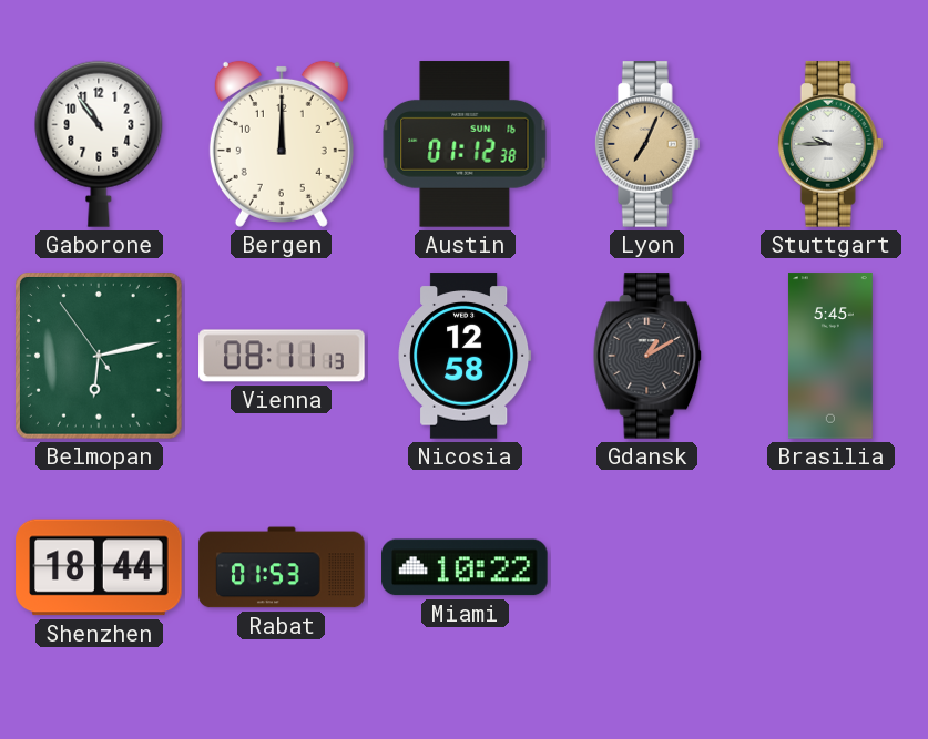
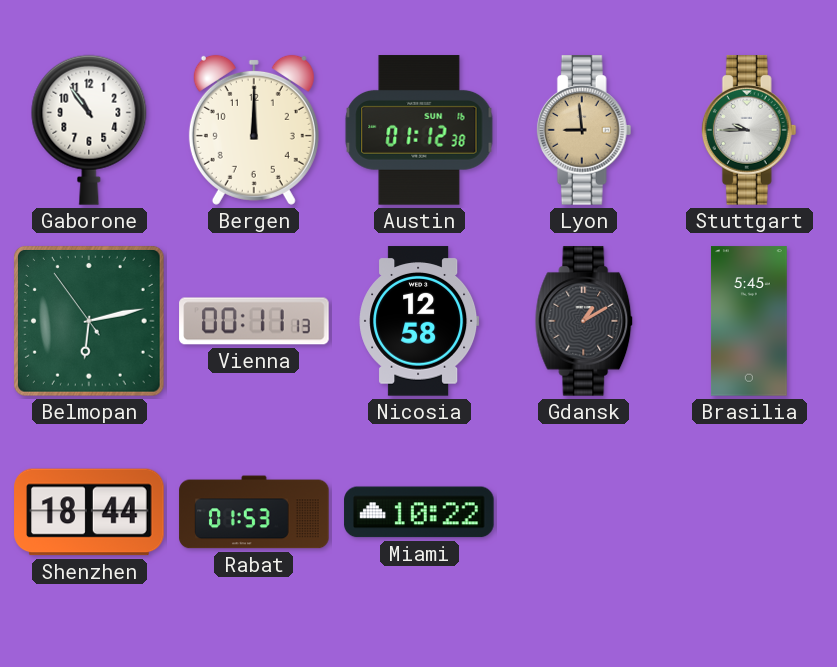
Lyon: 7:04 -> 8:59 (584, 130)
Vienna: 08:11 -> 00:11 (254, 321)
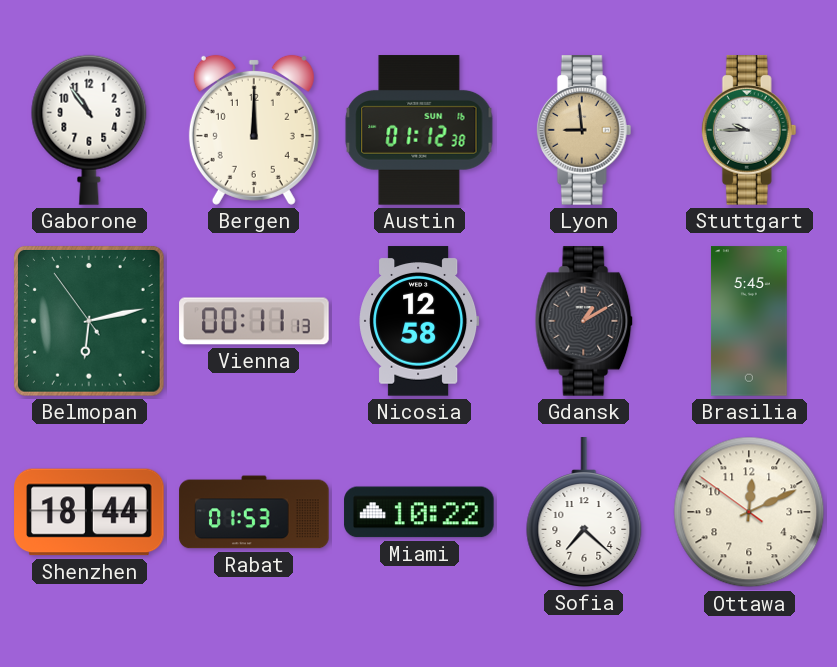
Sofia: none -> 7:22 (584, 512)
Ottawa: none -> 12:10 (749, 512)
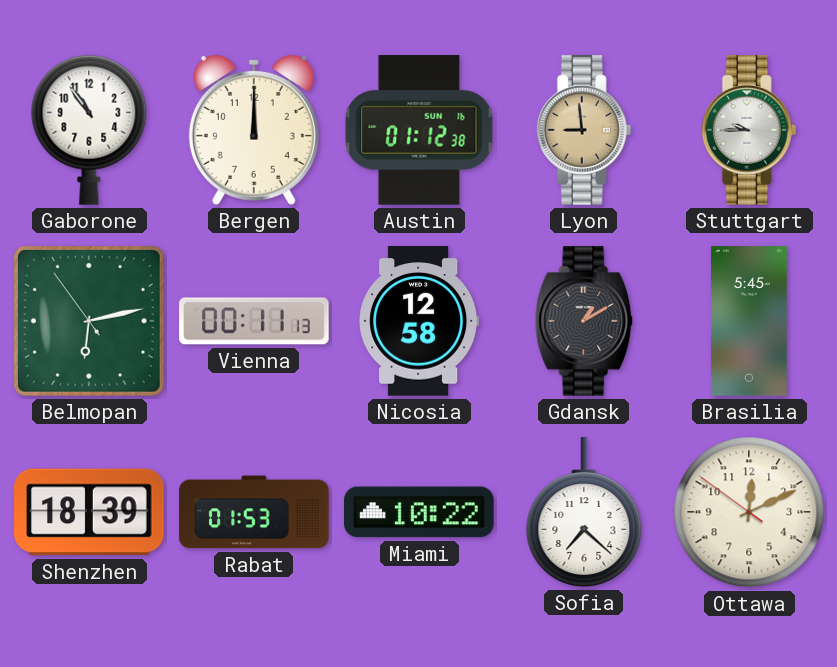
Shenzhen: 18:44 -> 18:39 (89, 512)
